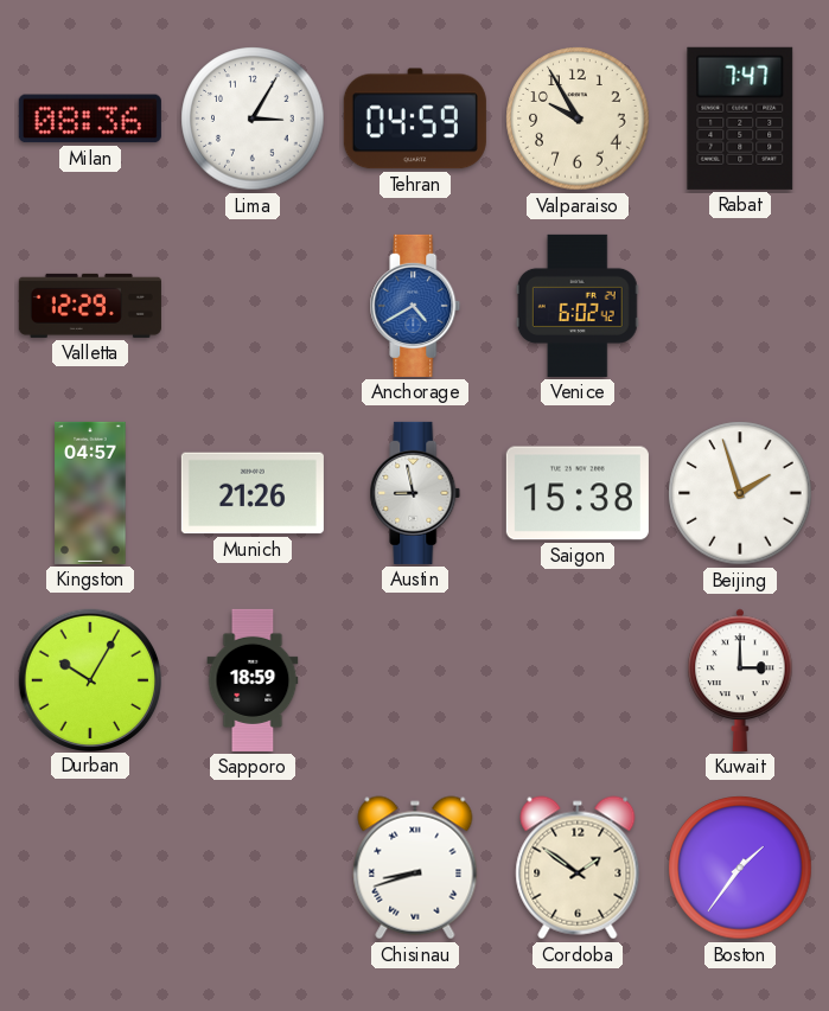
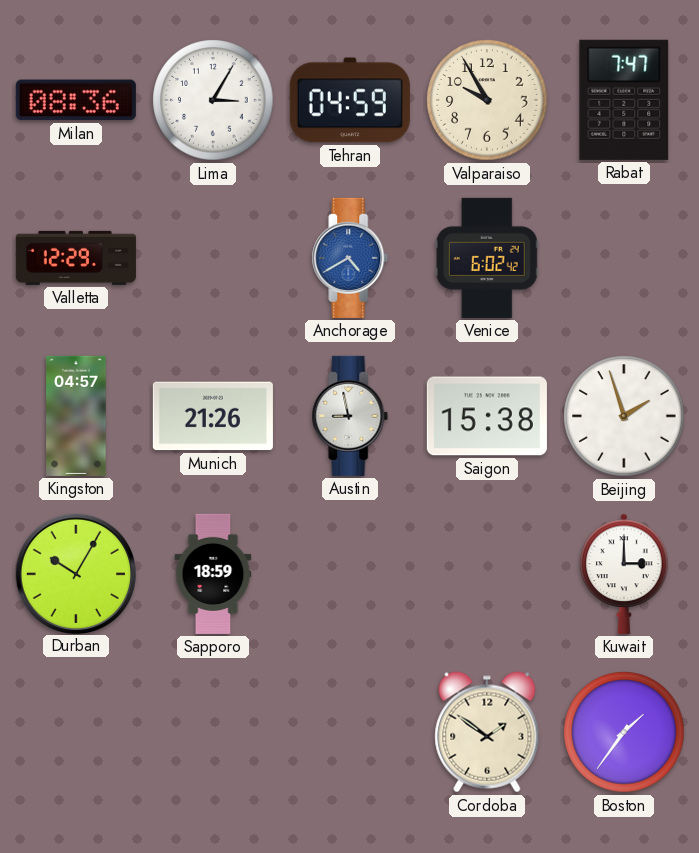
Chisinau: 8:42 -> none (415, 868)
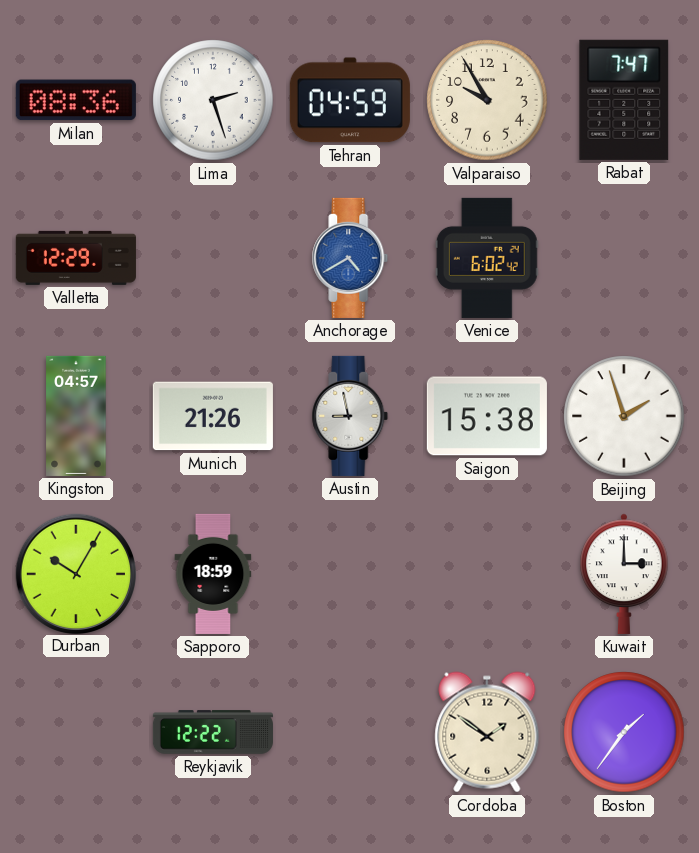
Lima: 3:05 -> 2:27 (213, 100)
Reykjavik: none -> 12:22 (213, 732)
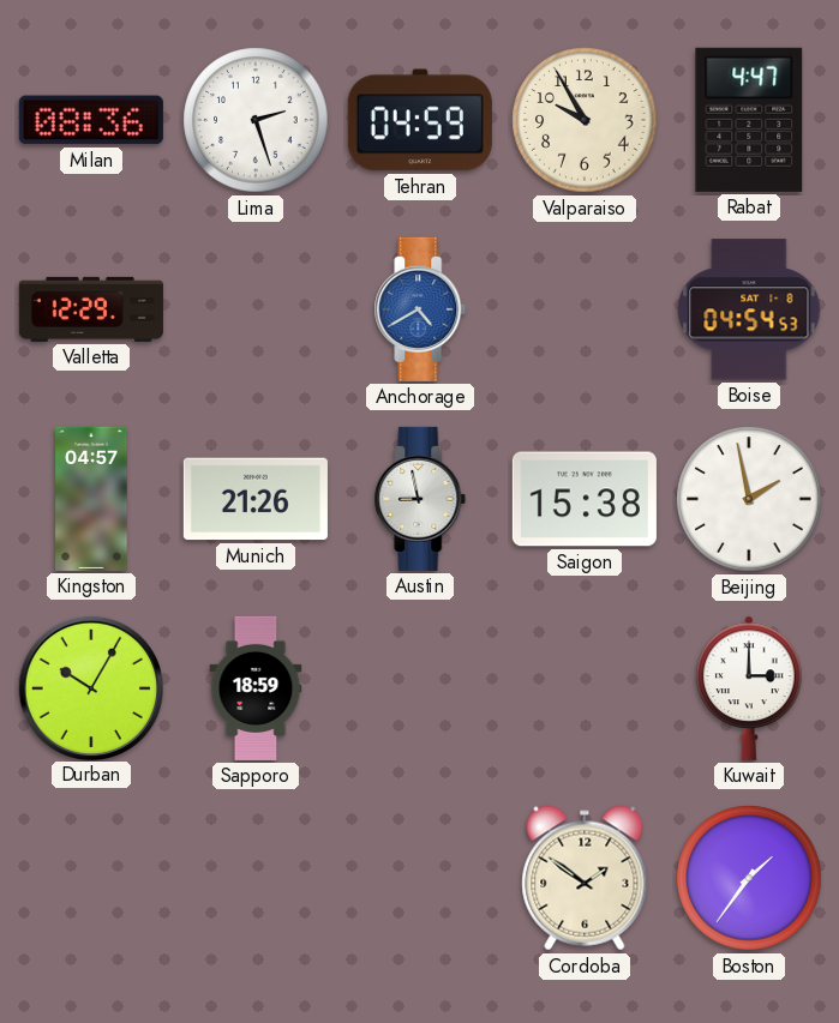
Rabat: 7:47 -> 4:47 (749, 120)
Venice: 6:02 -> none (487, 258)
Boise: none -> 04:54 (749, 309)
Beijing: 1:57 -> 1:58 (749, 499)
Reykjavik: 12:22 -> none (213, 732)
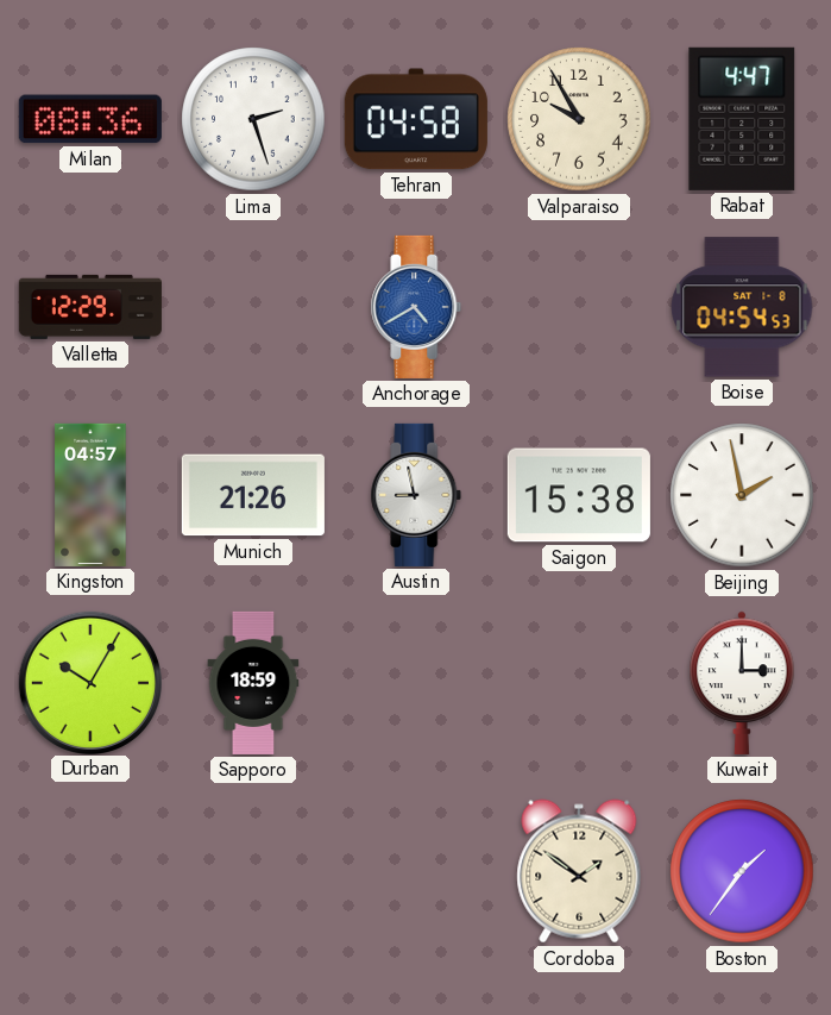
Tehran: 04:59 -> 04:58 (416, 119)
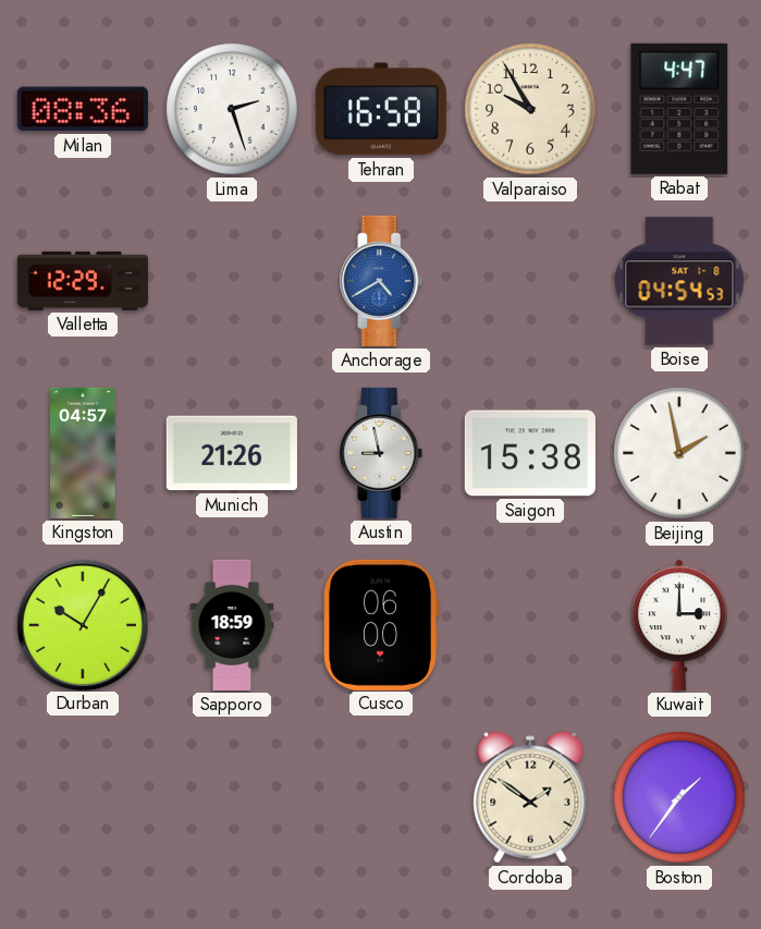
Tehran: 04:58 -> 16:58 (381, 109)
Cusco: none -> 06:00 (381, 625)
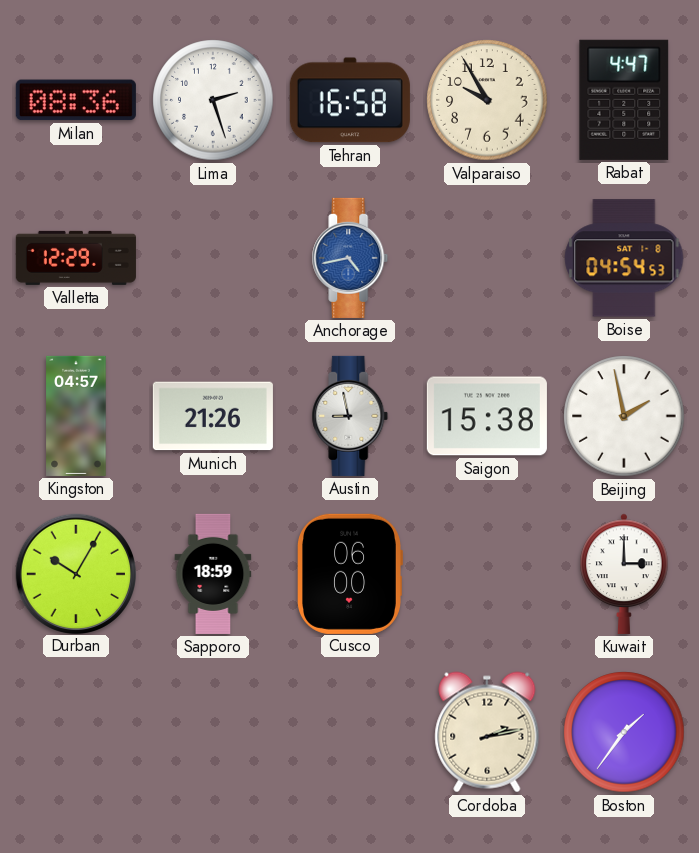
Anchorage: 4:40 -> 4:43 (350, 258)
Cordoba: 1:51 -> 2:13 (487, 732)
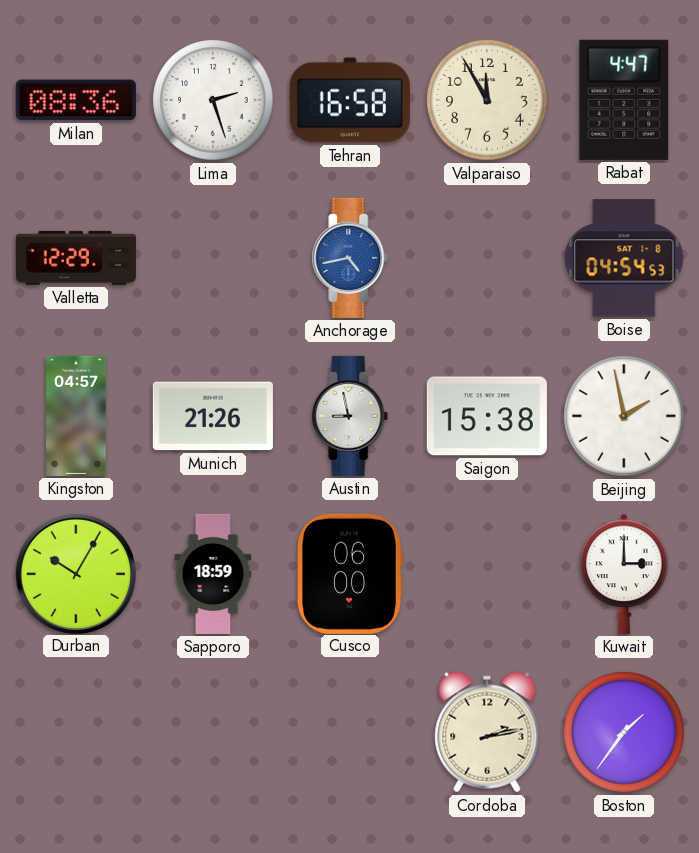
Valparaiso: 9:55 -> 11:55 (487, 100)
